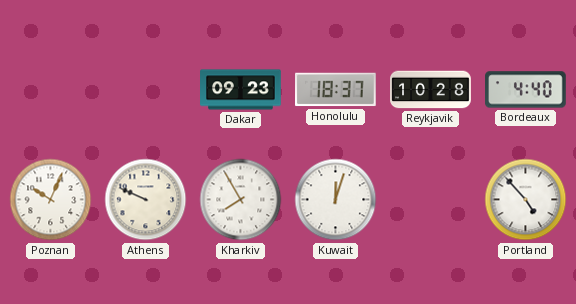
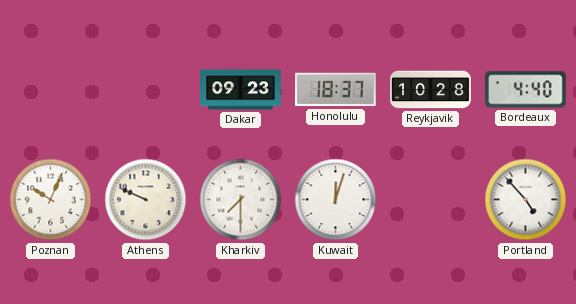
Kharkiv: 7:55 -> 7:30 (241, 200)
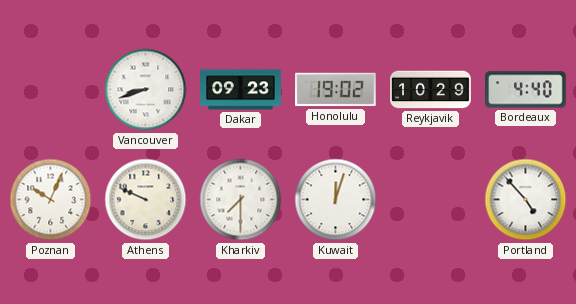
Vancouver: none -> 8:42 (146, 90)
Honolulu: 18:37 -> 19:02 (336, 90)
Reykjavik: 10:28 -> 10:29 (431, 90)
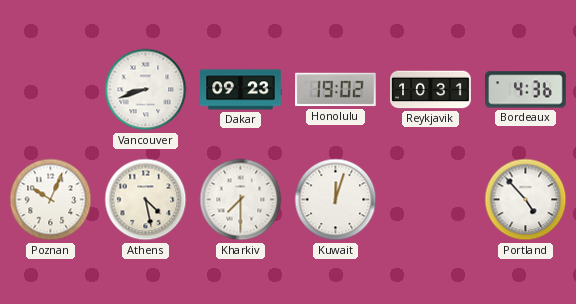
Reykjavik: 10:29 -> 10:31 (431, 90)
Bordeaux: 4:40 -> 4:36 (526, 90)
Athens: 9:49 -> 4:28 (146, 200)
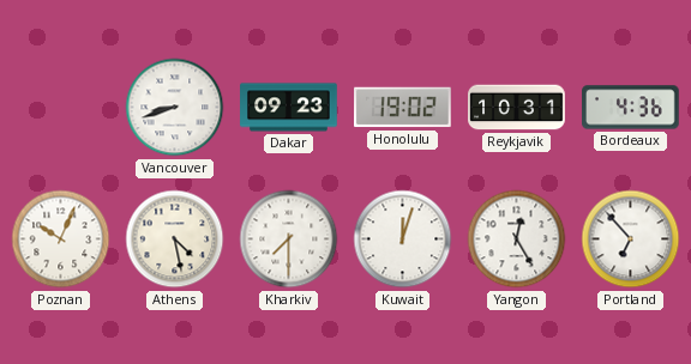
Yangon: none -> 12:25 (517, 239)
Portland: 4:53 -> 6:53 (631, 239)
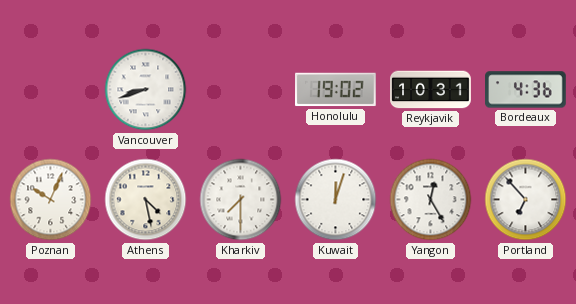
Dakar: 09:23 -> none (289, 108)
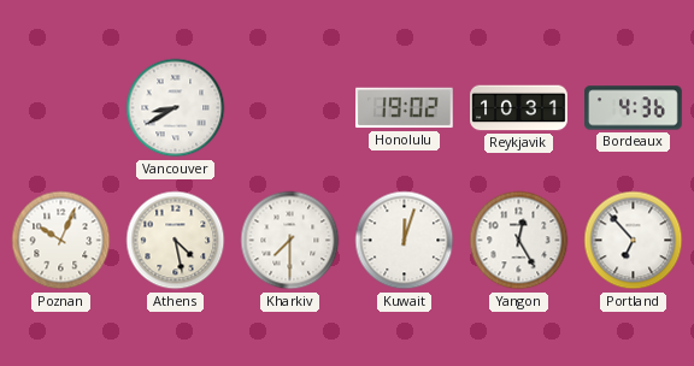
Vancouver: 8:42 -> 8:40 (176, 108)
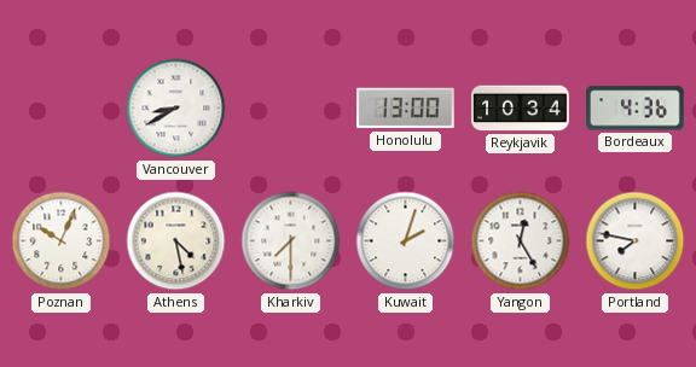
Honolulu: 19:02 -> 13:00 (406, 109)
Reykjavik: 10:31 -> 10:34 (521, 109)
Kuwait: 12:03 -> 2:03 (406, 241)
Portland: 6:53 -> 7:47 (636, 241)
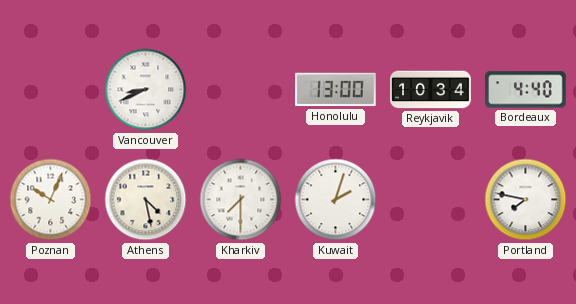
Vancouver: 8:40 -> 8:41 (146, 90)
Bordeaux: 4:36 -> 4:40 (526, 90)
Yangon: 12:25 -> none (521, 241)
